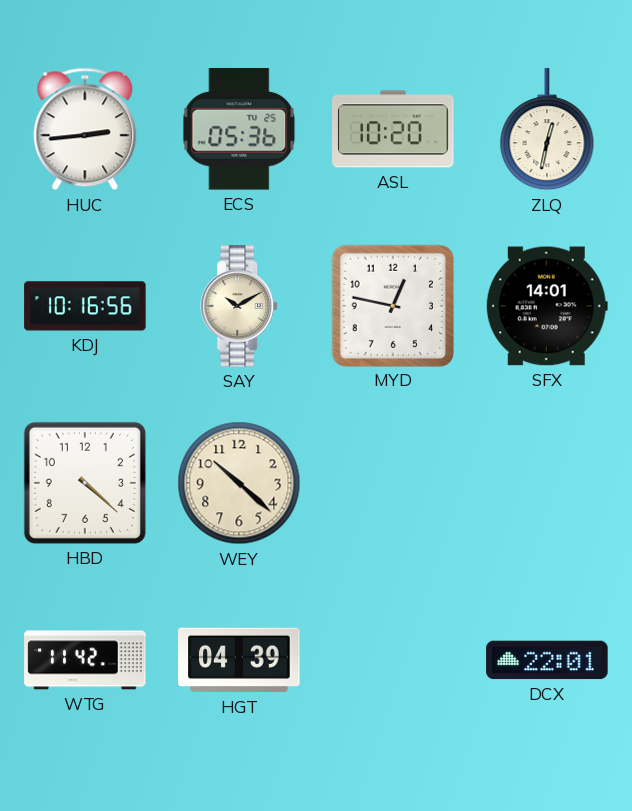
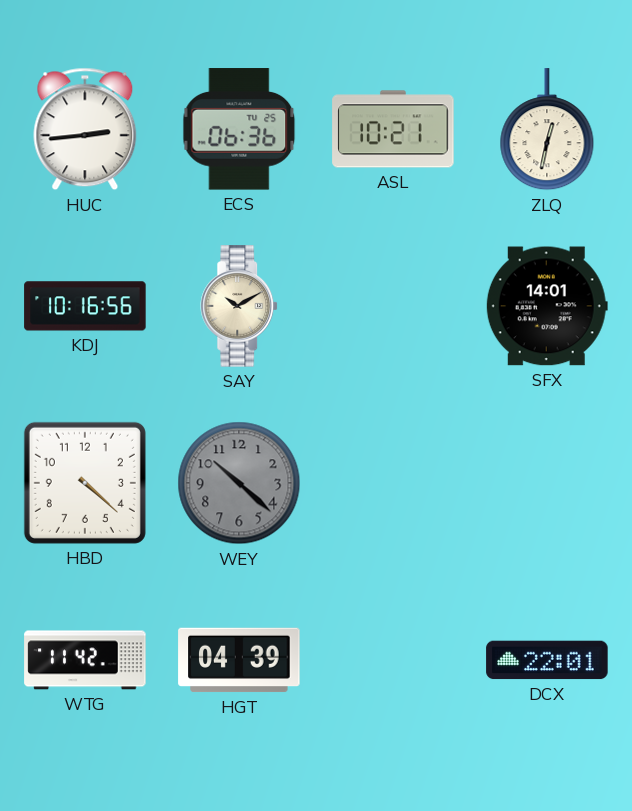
ECS: 05:36 -> 06:36 (239, 129)
ASL: 10:20 -> 10:21 (393, 129)
MYD: 12:47 -> none (392, 305)
WEY dial: cream -> grey (239, 483)
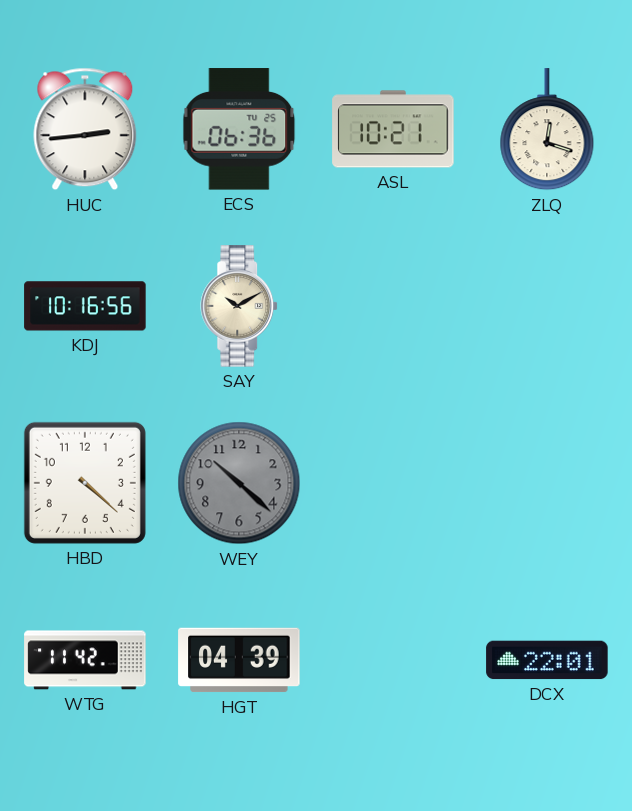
ZLQ: 12:32 -> 12:18 (547, 130)
SFX: 14:01 -> none (547, 306)
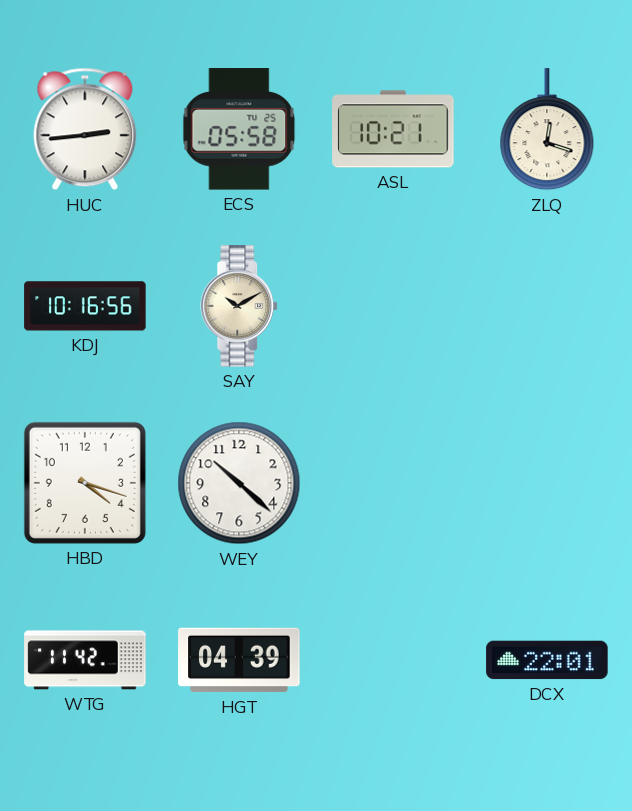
ECS: 06:36 -> 05:58 (239, 129)
HBD: 4:22 -> 4:18 (85, 483)
WEY dial: grey -> white (239, 483)
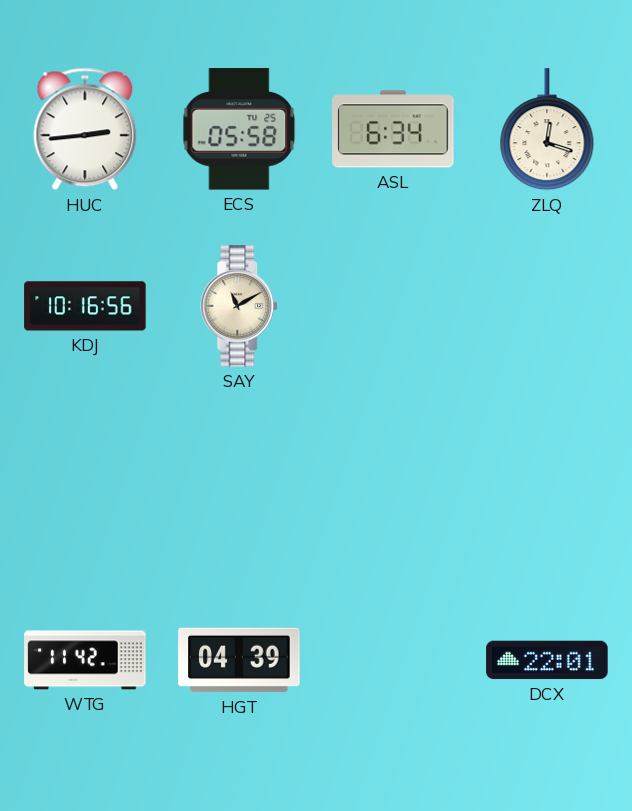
ASL: 10:21 -> 6:34 (393, 129)
SAY: 10:10 -> 11:10 (240, 306)
HBD: 4:18 -> none (85, 483)
WEY: 10:22 -> none (239, 483)
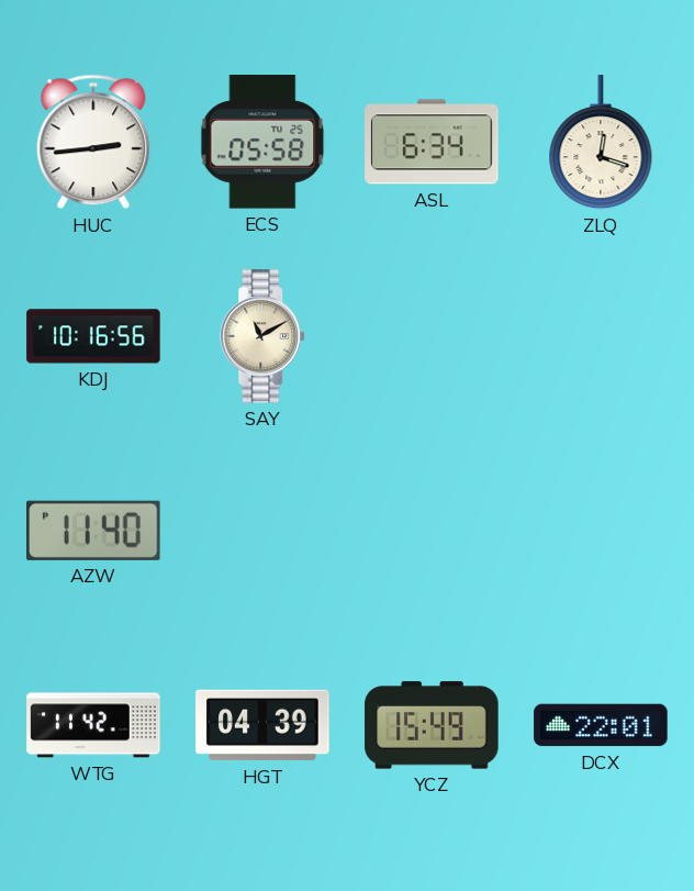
AZW: none -> 11:40 (94, 531)
YCZ: none -> 15:49 (432, 725)
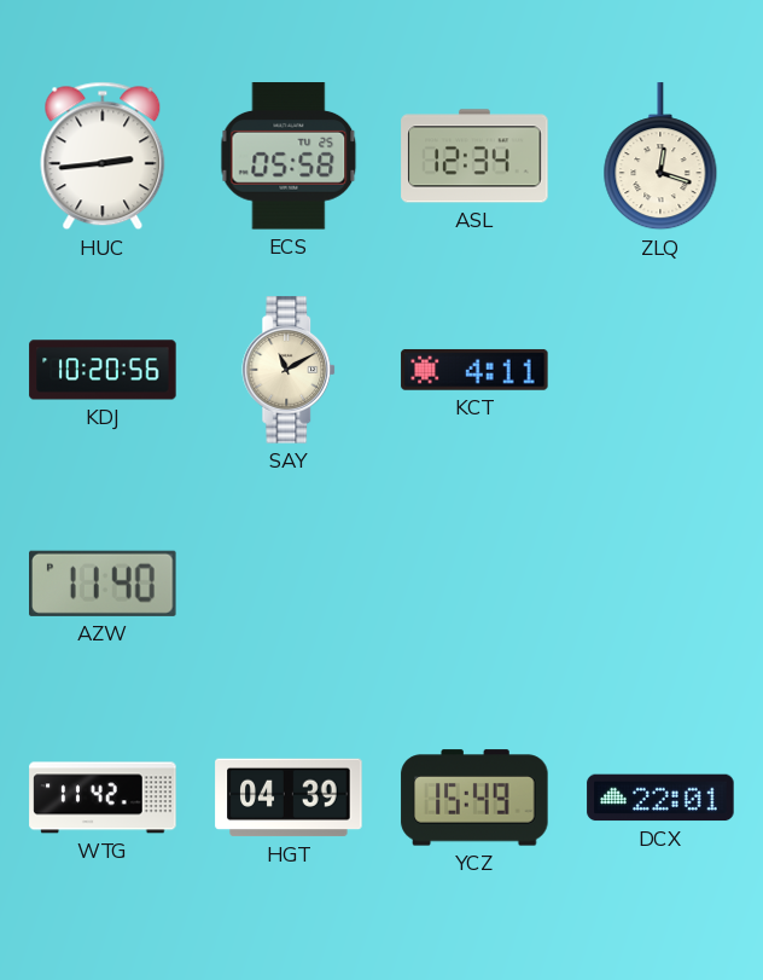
ASL: 6:34 -> 12:34 (474, 156)
KDJ: 10:16 -> 10:20 (103, 370)
KCT: none -> 4:11 (474, 370)
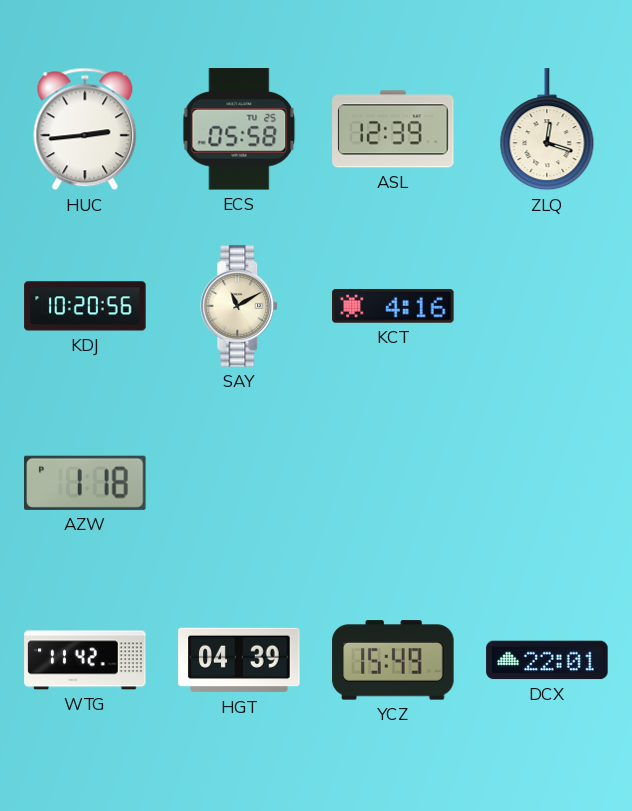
ASL: 12:34 -> 12:39 (393, 129)
KCT: 4:11 -> 4:16 (393, 306)
AZW: 11:40 -> 1:18 (86, 483)
